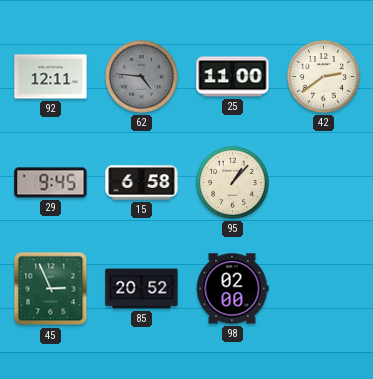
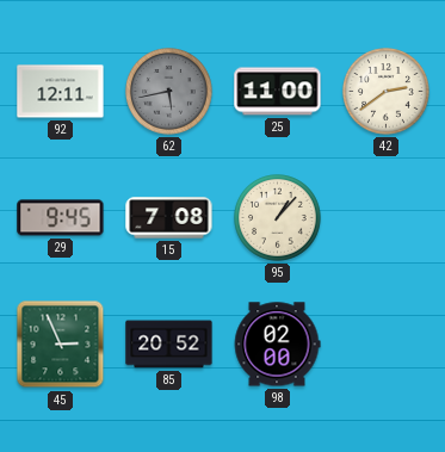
62: 4:46 -> 5:43 (169, 92)
15: 6:58 -> 7:08 (169, 218)
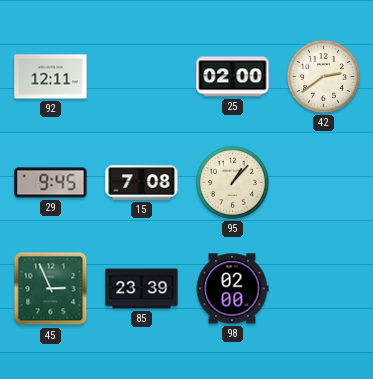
62: 5:43 -> none (169, 92)
25: 11:00 -> 02:00 (233, 77)
85: 20:52 -> 23:39 (142, 289)
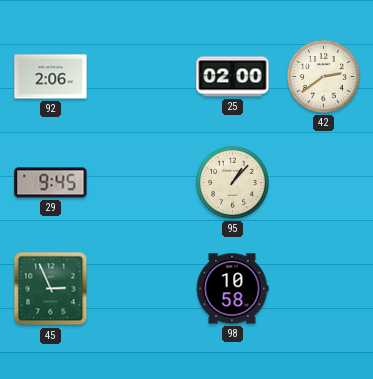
92: 12:11 -> 2:06 (51, 77)
15: 7:08 -> none (142, 183)
85: 23:39 -> none (142, 289)
98: 02:00 -> 10:58 (232, 289)
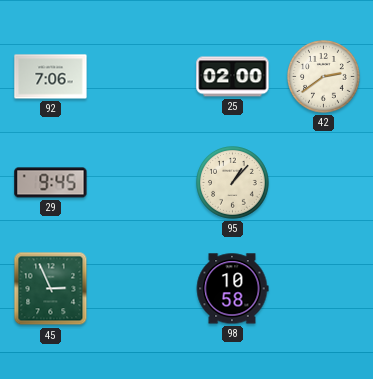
92: 2:06 -> 7:06 (51, 77)
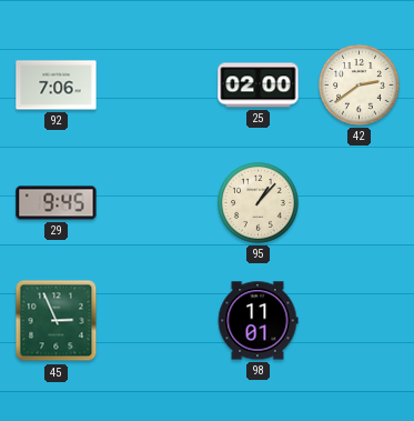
98: 10:58 -> 11:01 (258, 321)
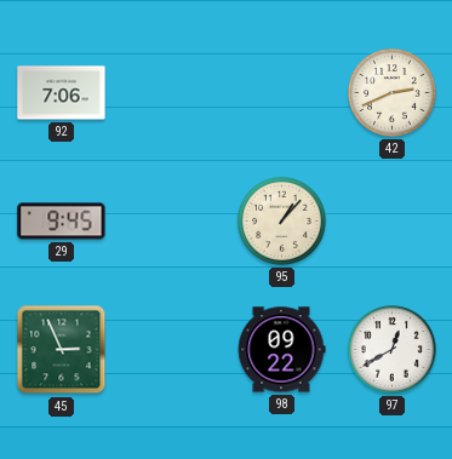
25: 02:00 -> none (259, 86)
42: 2:39 -> 2:41 (393, 93)
98: 11:01 -> 09:22 (281, 350)
97: none -> 12:40 (393, 350)
